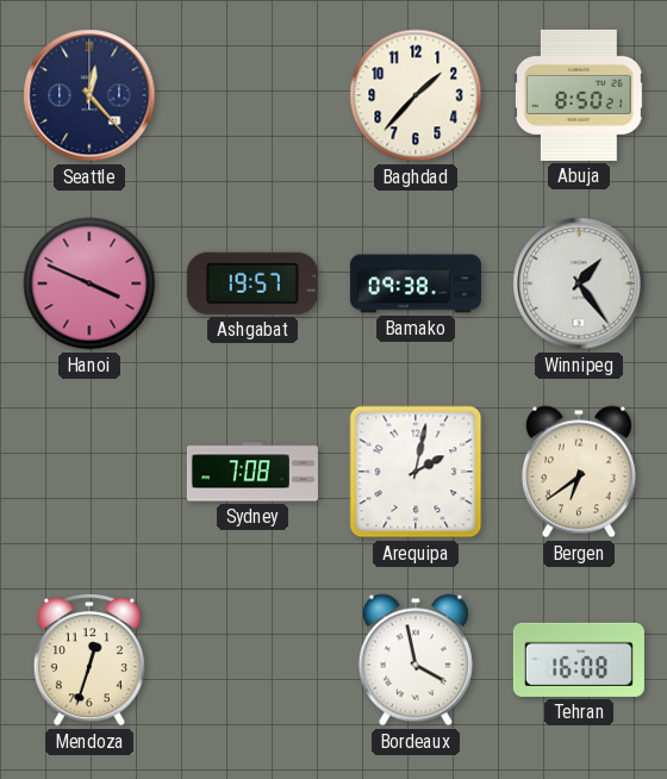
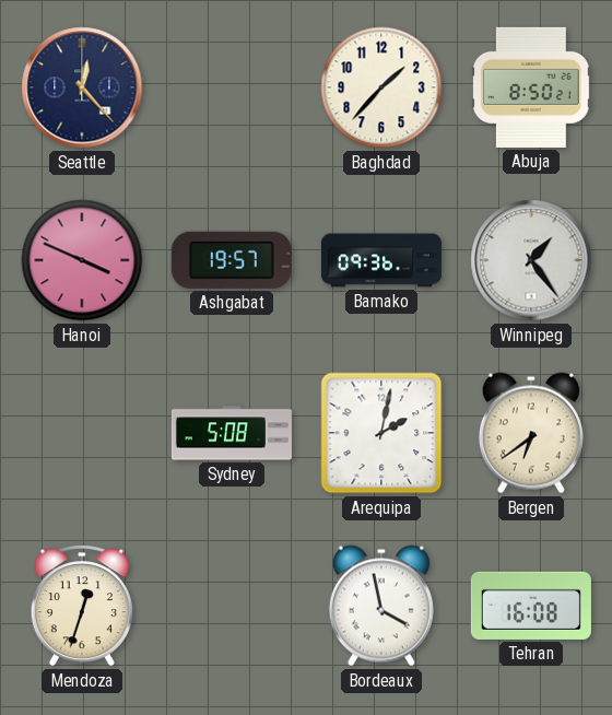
Bamako: 09:38 -> 09:36 (381, 260)
Sydney: 7:08 -> 5:08 (232, 433)
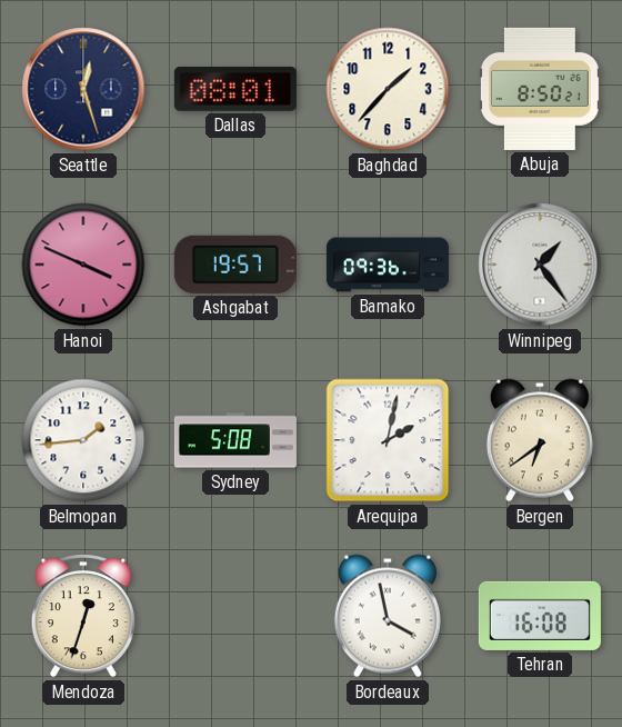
Seattle: 12:23 -> 12:27 (83, 89)
Dallas: none -> 08:01 (235, 90)
Belmopan: none -> 1:44 (83, 440)
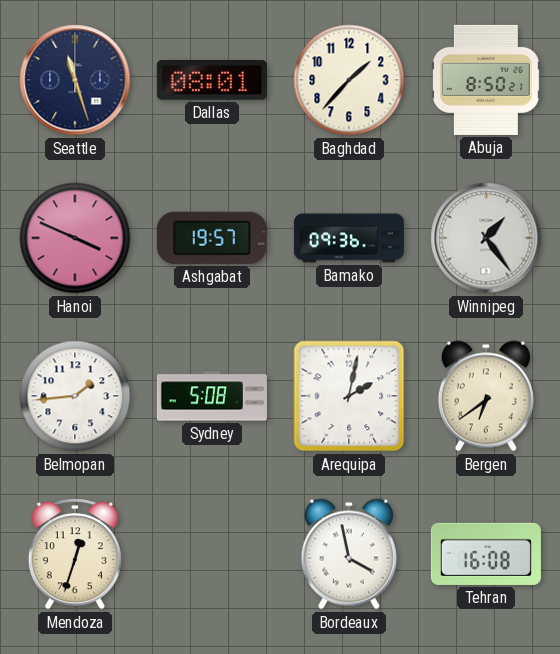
Seattle: 12:27 -> 11:27 (75, 80)
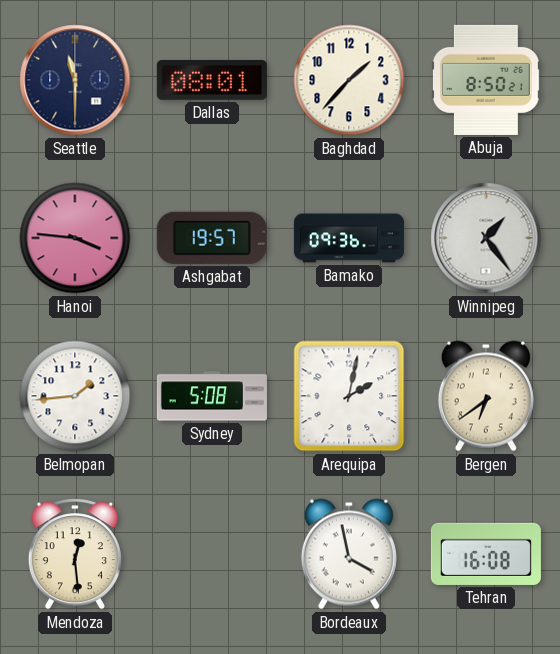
Seattle: 11:27 -> 11:30 (75, 80)
Hanoi: 3:49 -> 3:46 (75, 238)
Mendoza: 12:33 -> 12:29 (75, 554)
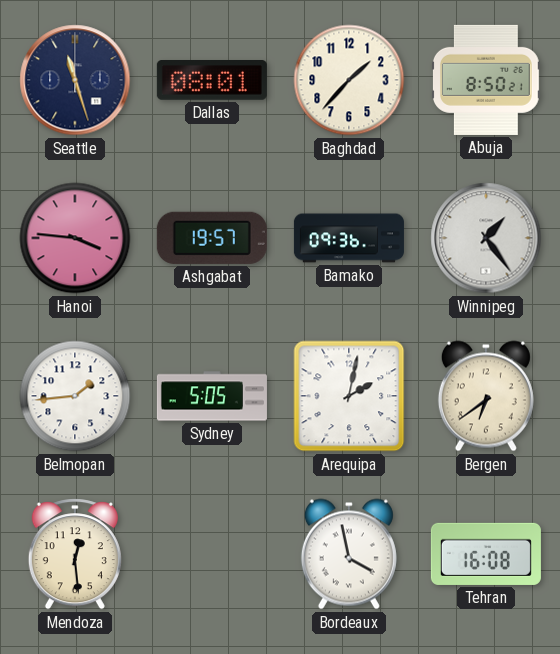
Seattle: 11:30 -> 11:27 (75, 80)
Sydney: 5:08 -> 5:05 (212, 396)
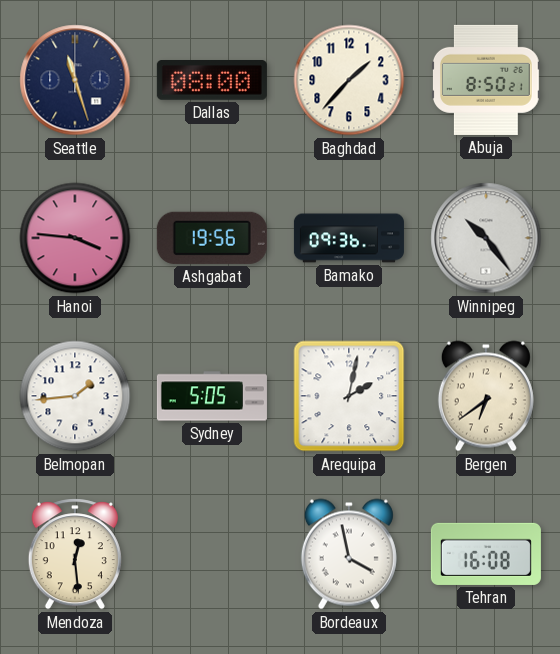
Dallas: 08:01 -> 08:00 (212, 81)
Ashgabat: 19:57 -> 19:56 (212, 238)
Winnipeg: 1:24 -> 10:24 (486, 238)
